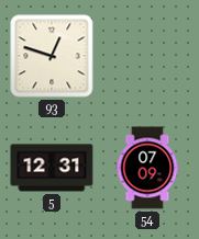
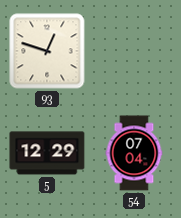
5: 12:31 -> 12:29 (47, 153)
54: 07:09 -> 07:04 (134, 153)
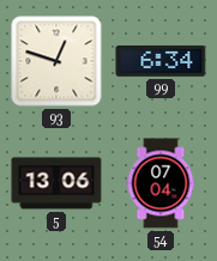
99: none -> 6:34 (161, 61)
5: 12:29 -> 13:06 (56, 183)
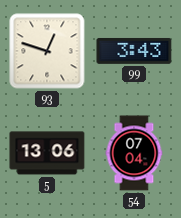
99: 6:34 -> 3:43 (134, 51)
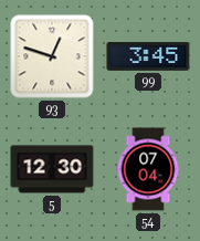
99: 3:43 -> 3:45 (148, 56)
5: 13:06 -> 12:30 (52, 169)
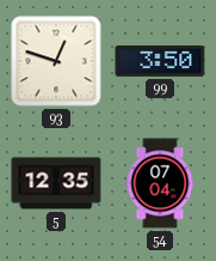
99: 3:45 -> 3:50 (160, 61)
5: 12:30 -> 12:35 (56, 183)
